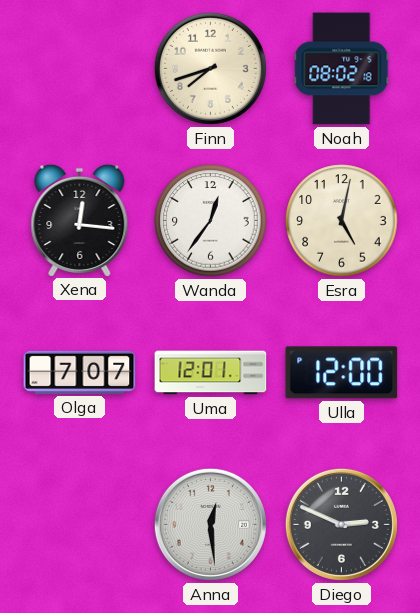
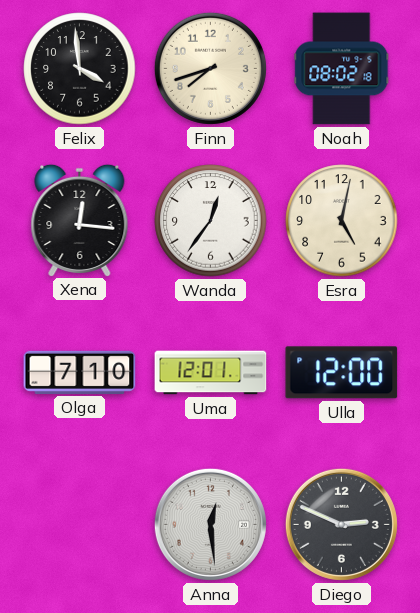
Felix: none -> 3:59 (80, 69)
Olga: 7:07 -> 7:10 (80, 372)
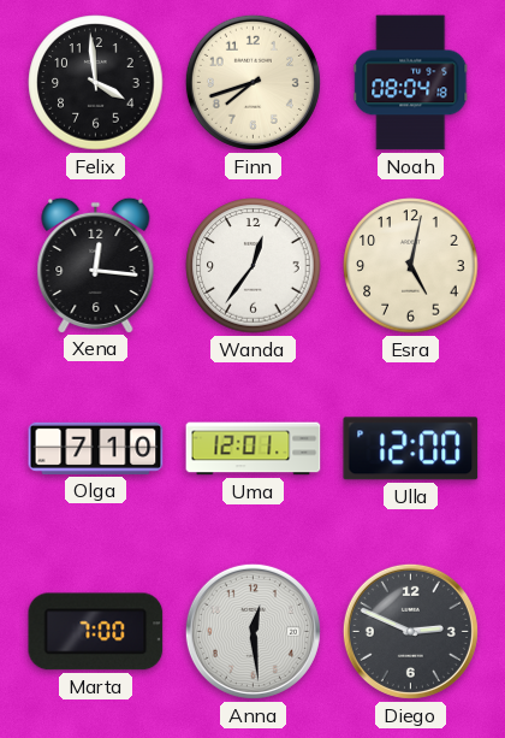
Noah: 08:02 -> 08:04 (411, 83)
Marta: none -> 7:00 (96, 632)
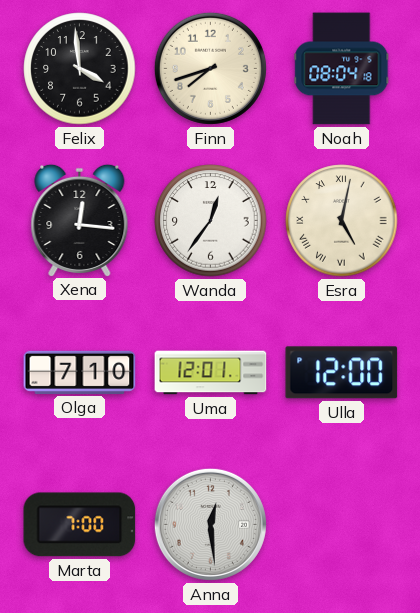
Esra numerals: Arabic -> Roman (342, 221)
Diego: 2:49 -> none (410, 631)
